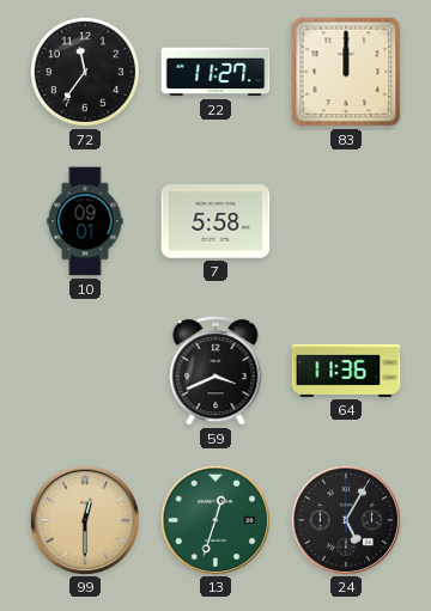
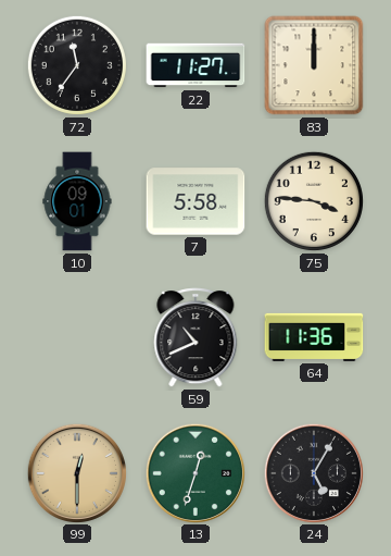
75: none -> 3:46 (314, 201)
59: 3:41 -> 10:41 (195, 337)
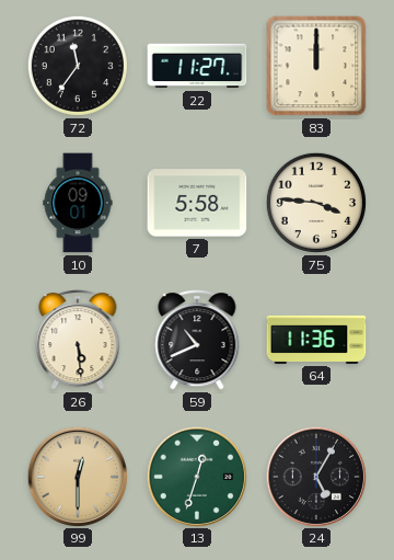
26: none -> 5:29 (78, 340)
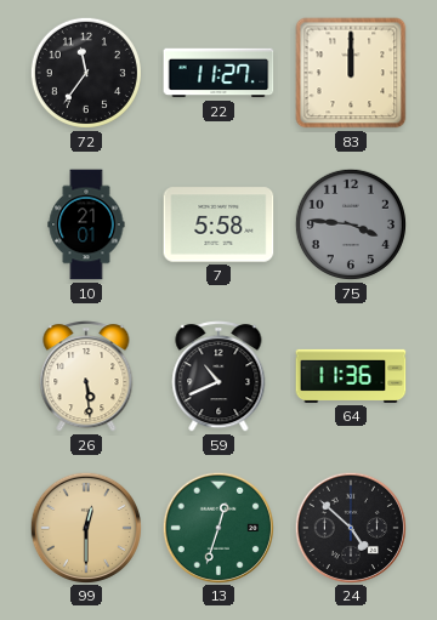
10: 09:01 -> 21:01 (86, 224)
75 dial: cream -> grey (351, 224)
24: 5:05 -> 4:52 (350, 527)
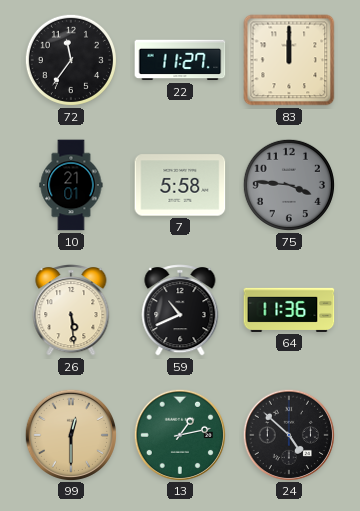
13: 12:33 -> 1:13 (179, 434)
